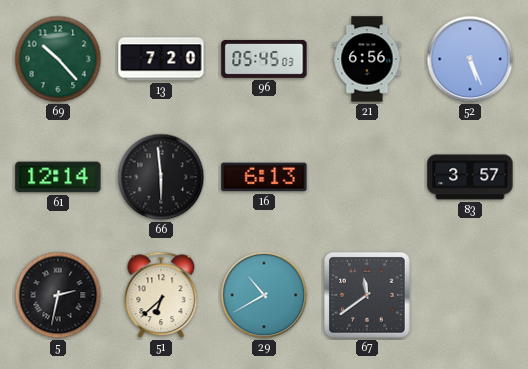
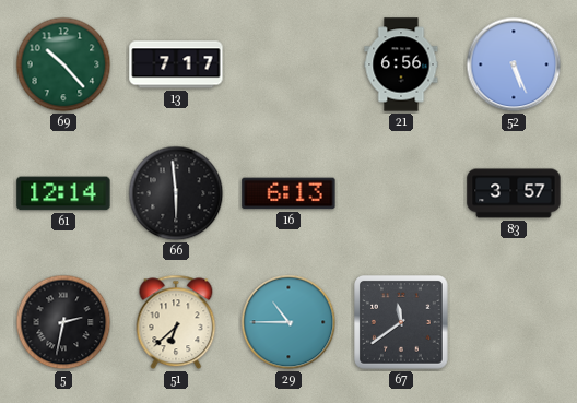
13: 7:20 -> 7:17 (176, 64)
96: 05:45 -> none (264, 59)
29: 10:40 -> 10:45 (288, 322)
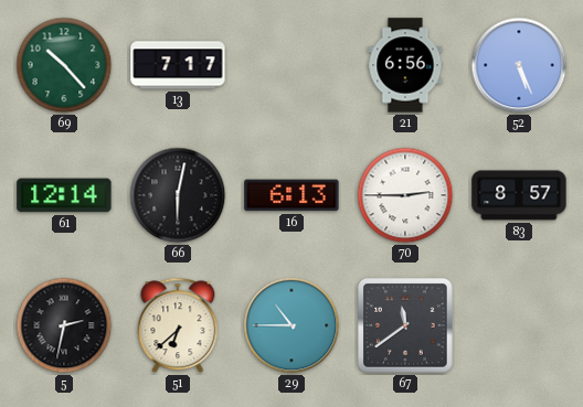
66: 5:59 -> 6:02 (178, 195)
70: none -> 2:45 (405, 195)
83: 3:57 -> 8:57 (519, 195)
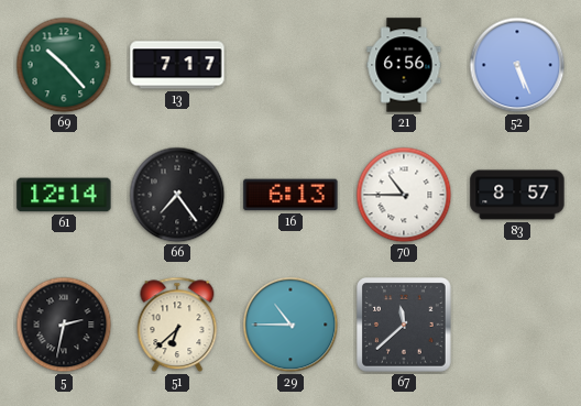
66: 6:02 -> 7:24 (177, 195)
70: 2:45 -> 10:45 (404, 195)
67: 11:39 -> 11:38 (405, 326)
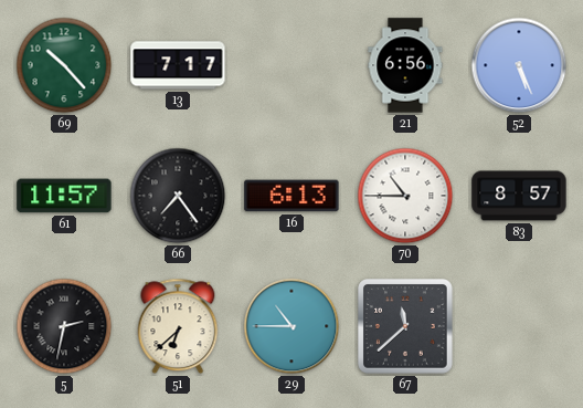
61: 12:14 -> 11:57 (64, 196)
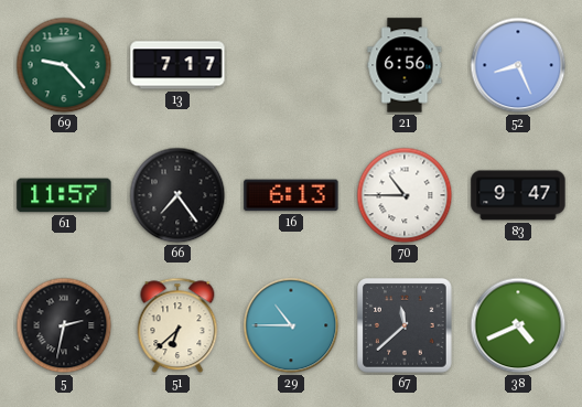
69: 10:23 -> 9:23 (64, 65)
52: 5:26 -> 8:26 (518, 65)
83: 8:57 -> 9:47 (518, 195)
38: none -> 4:41 (518, 325)
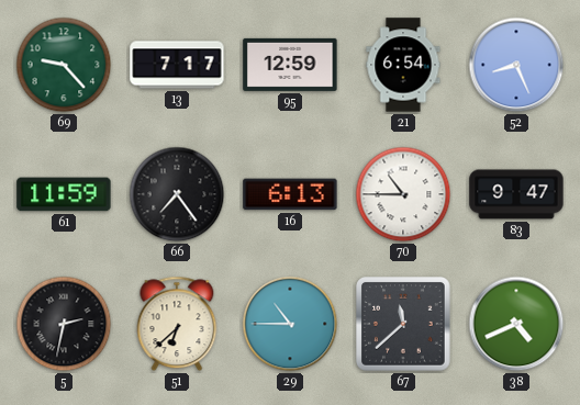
95: none -> 12:59 (290, 65)
21: 6:56 -> 6:54 (403, 65)
61: 11:57 -> 11:59 (64, 194)
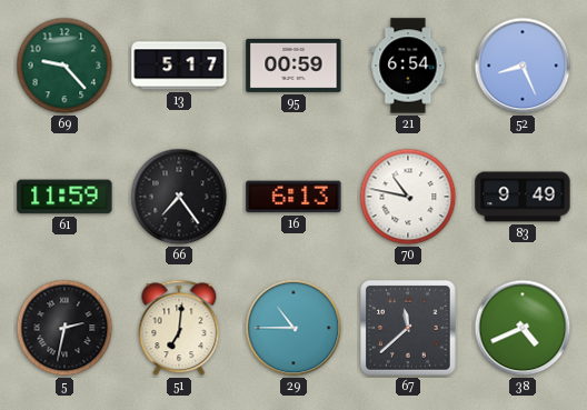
13: 7:17 -> 5:17 (179, 66)
95: 12:59 -> 00:59 (293, 66)
70: 10:45 -> 10:47 (408, 197)
83: 9:47 -> 9:49 (523, 197)
51: 6:38 -> 7:01 (179, 328)
